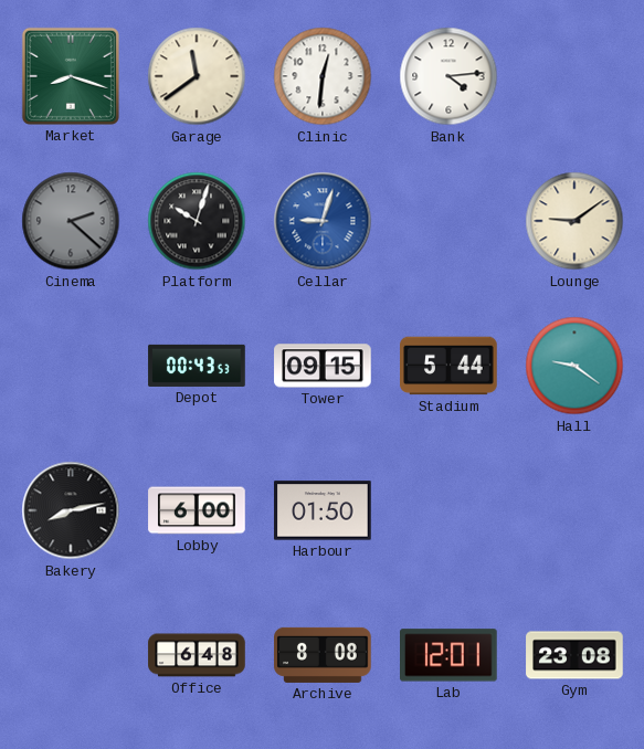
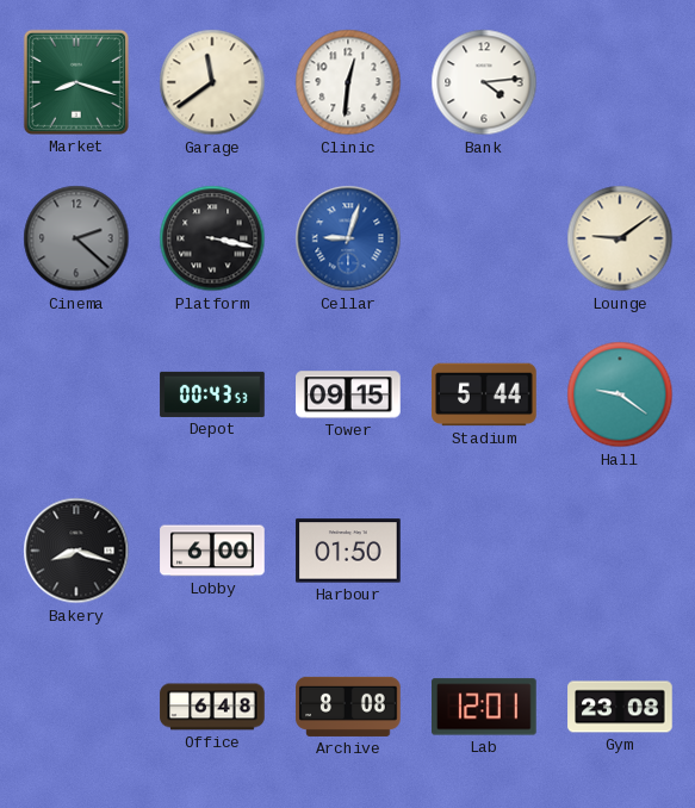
Platform: 10:03 -> 3:17 (212, 238)
Bakery: 8:13 -> 8:18 (76, 551)
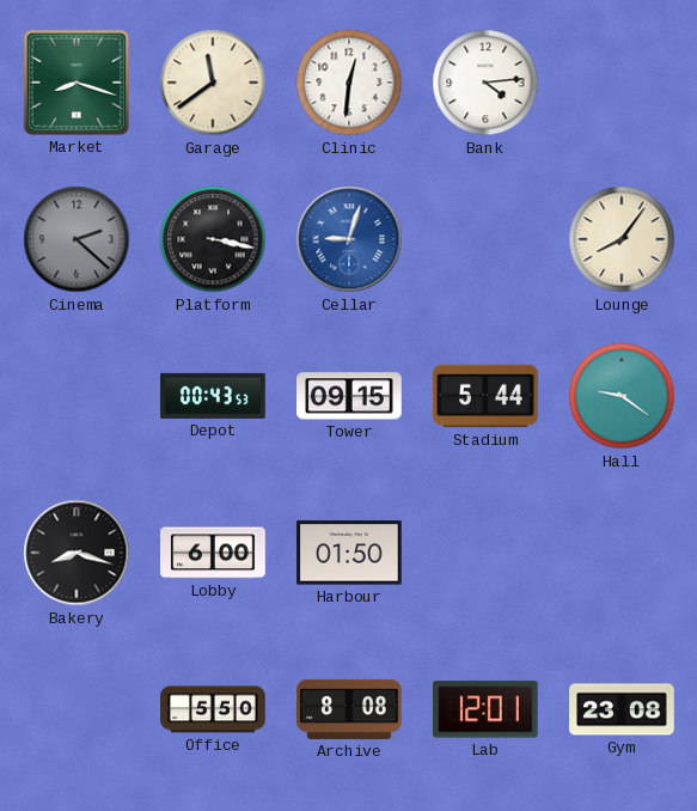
Lounge: 9:09 -> 8:06 (622, 239)
Office: 6:48 -> 5:50 (213, 709)
